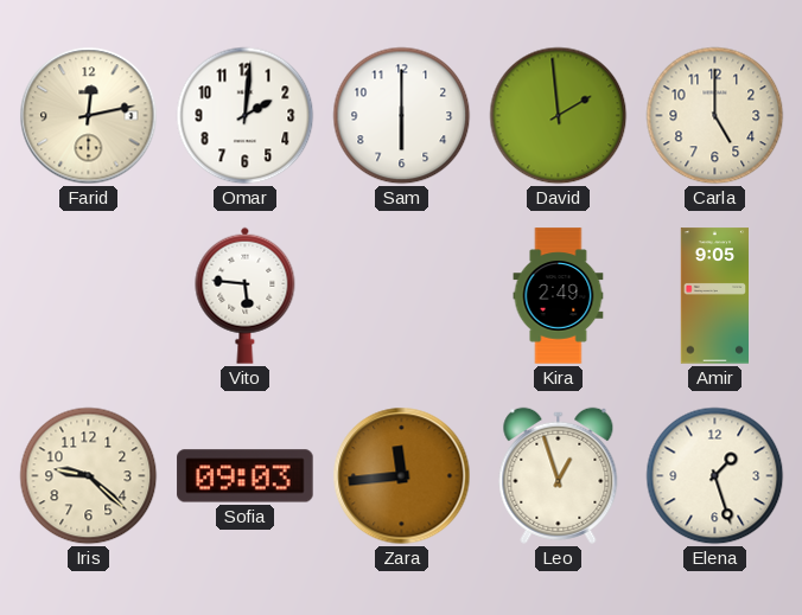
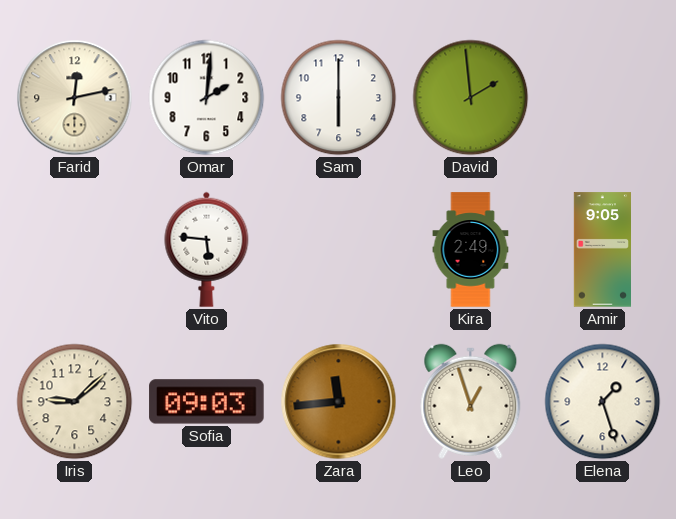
Carla: 5:00 -> none (715, 116)
Iris: 9:22 -> 9:08 (75, 402)
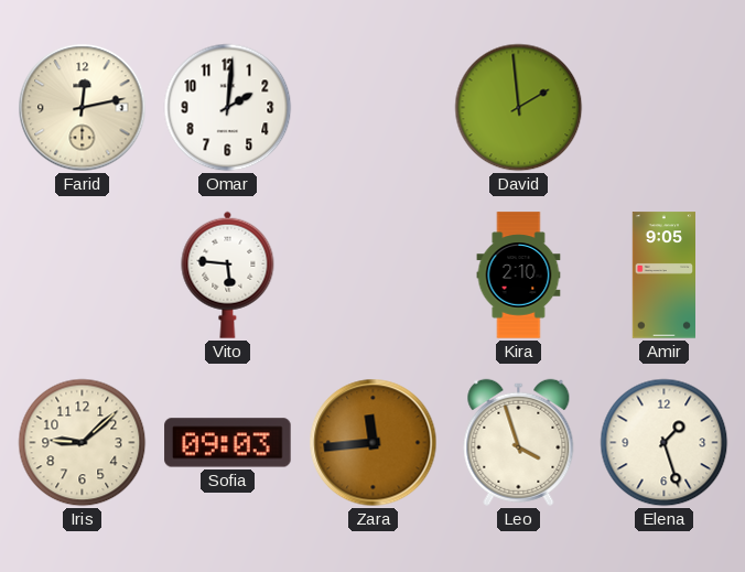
Sam: 6:00 -> none (339, 98)
Kira: 2:49 -> 2:10 (519, 276)
Leo: 12:57 -> 3:57 (519, 442)
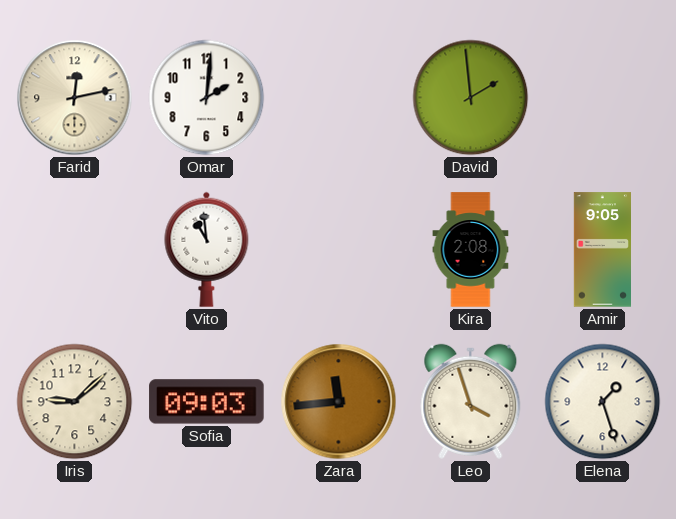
Vito: 5:46 -> 10:59 (207, 249)
Kira: 2:10 -> 2:08 (471, 250)
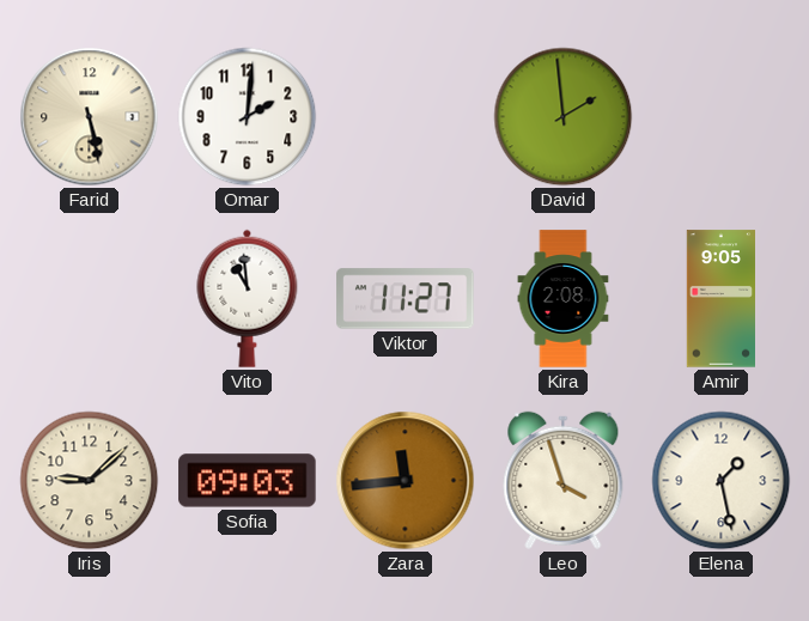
Farid: 12:13 -> 5:28 (90, 117)
Viktor: none -> 11:27 (406, 299)
Elena: 1:27 -> 1:28 (722, 481)
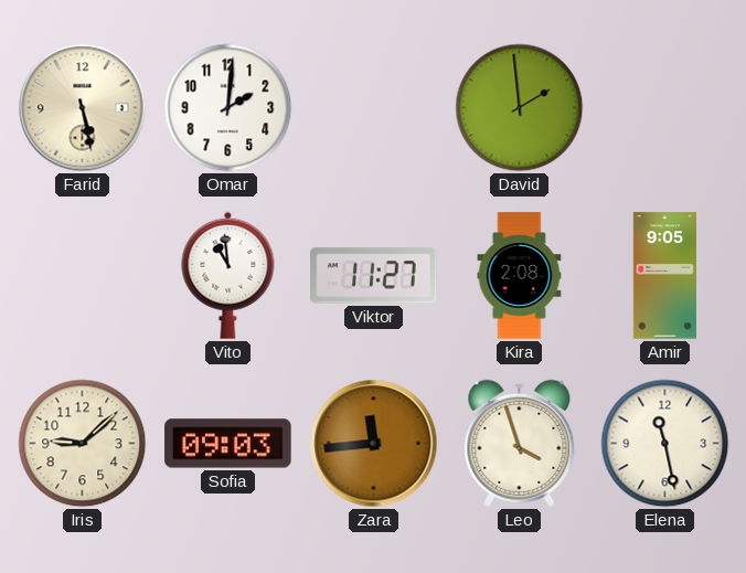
Elena: 1:28 -> 11:28 (665, 444)
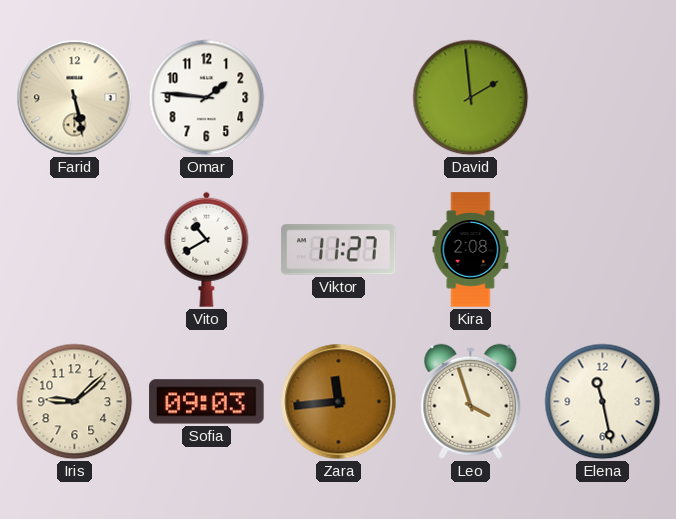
Omar: 2:01 -> 1:46 (207, 98)
Vito: 10:59 -> 10:40 (207, 249)
Amir: 9:05 -> none (664, 276)
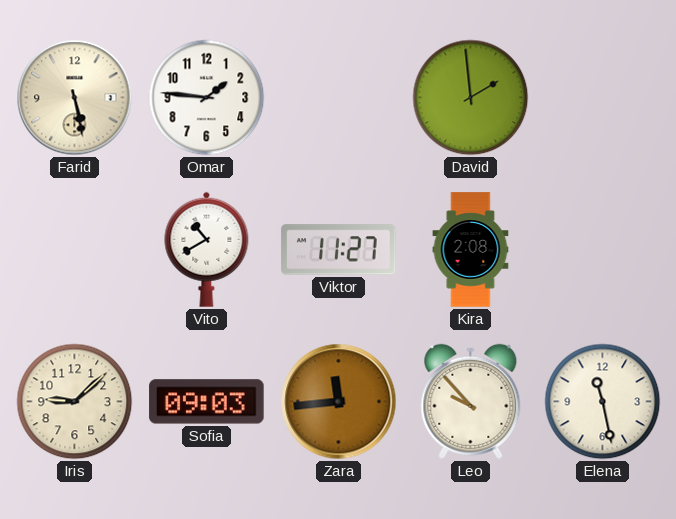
Leo: 3:57 -> 9:53 (471, 401)
